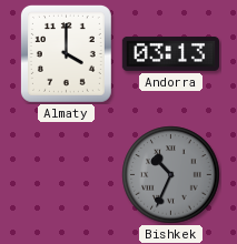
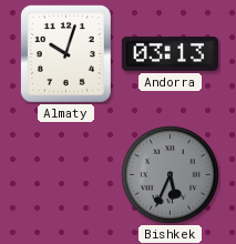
Almaty: 4:00 -> 10:03 (65, 53)
Bishkek: 10:34 -> 5:34 (171, 175)
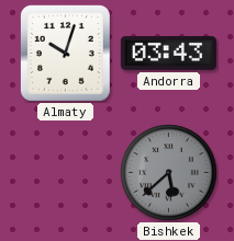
Andorra: 03:13 -> 03:43 (168, 53)
Bishkek: 5:34 -> 5:38 (169, 173)
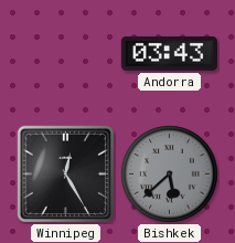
Almaty: 10:03 -> none (65, 53)
Winnipeg: none -> 12:25 (66, 175)
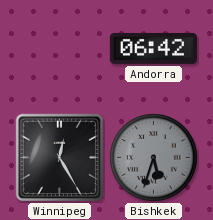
Andorra: 03:43 -> 06:42 (153, 48)
Bishkek: 5:38 -> 5:33 (154, 158)
